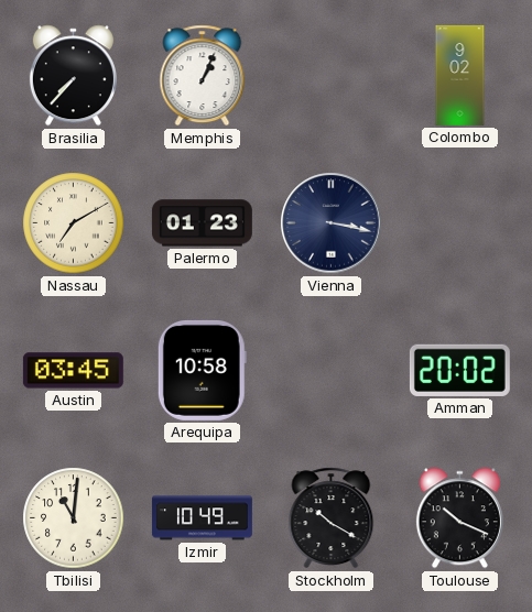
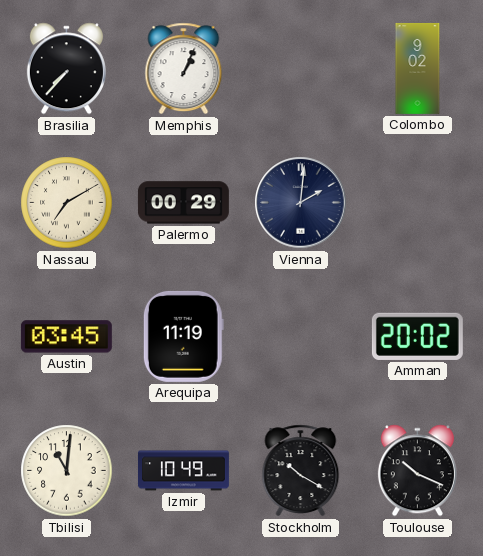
Palermo: 01:23 -> 00:29 (183, 203)
Vienna: 3:17 -> 2:01 (301, 203)
Arequipa: 10:58 -> 11:19 (183, 336)
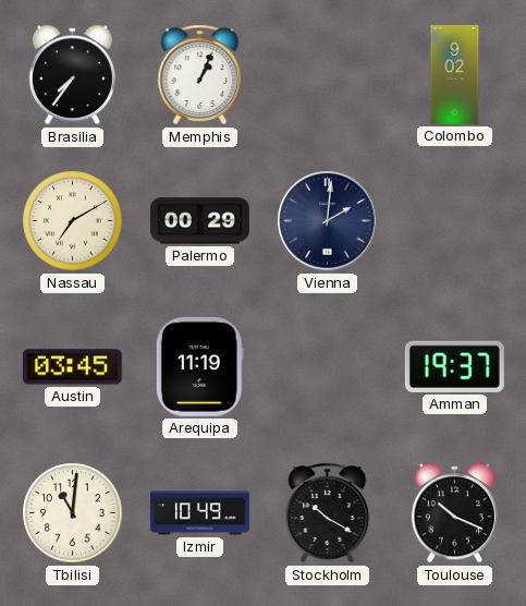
Brasilia: 7:37 -> 7:36 (72, 75)
Amman: 20:02 -> 19:37 (454, 366)
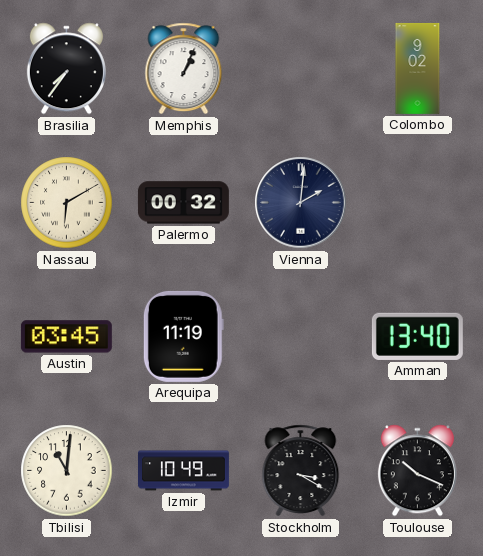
Nassau: 7:10 -> 6:10 (67, 203)
Palermo: 00:29 -> 00:32 (183, 203)
Amman: 19:37 -> 13:40 (417, 336)
Stockholm: 10:20 -> 3:20 (301, 471)
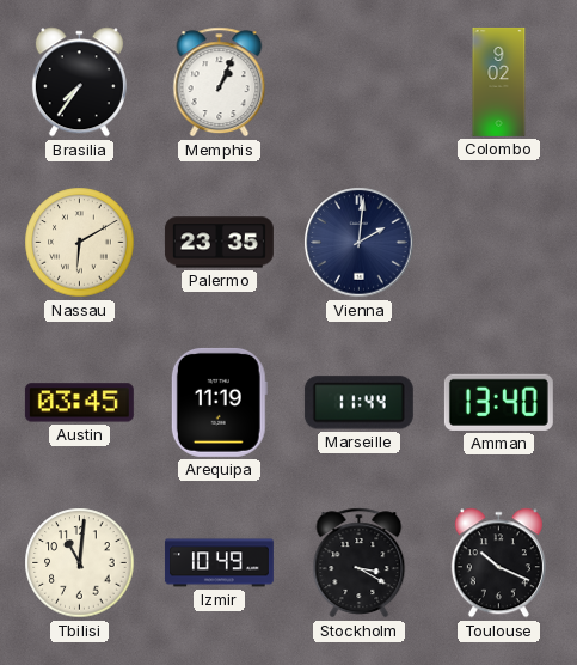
Palermo: 00:32 -> 23:35 (219, 243)
Marseille: none -> 11:44 (358, 403)
